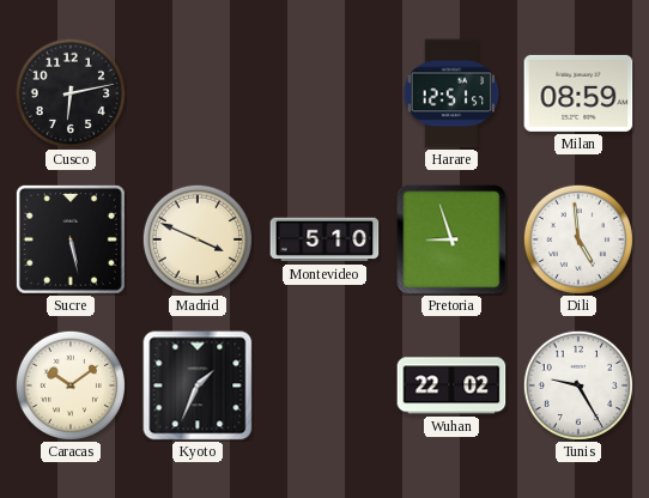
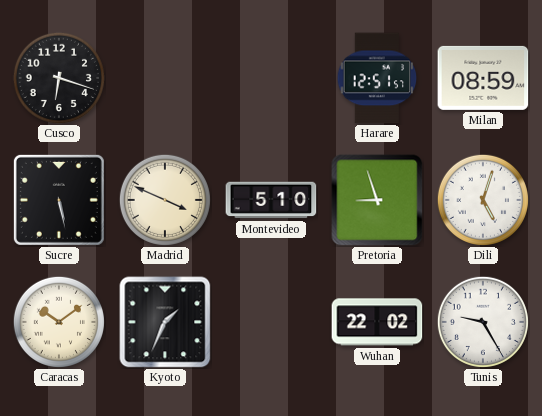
Cusco: 6:13 -> 6:18 (59, 78)
Dili: 4:59 -> 5:03 (483, 200)
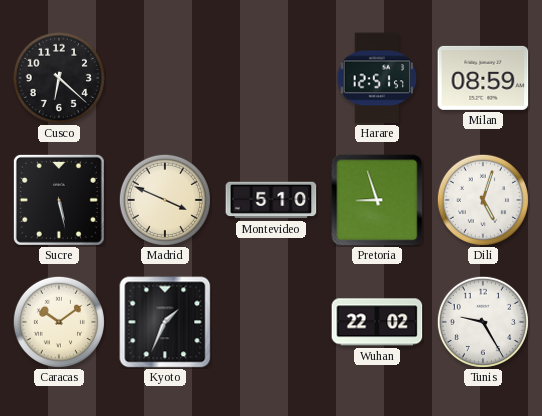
Cusco: 6:18 -> 6:22 (59, 78)
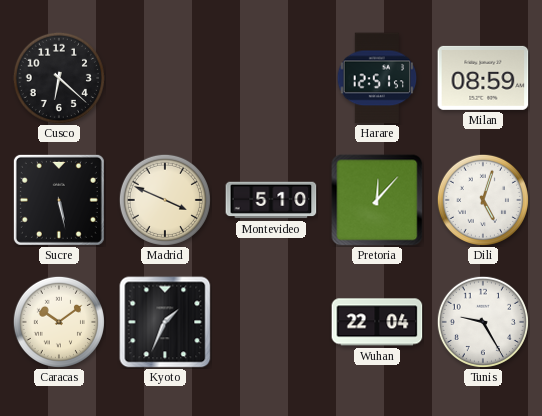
Pretoria: 8:57 -> 12:07 (377, 200)
Wuhan: 22:02 -> 22:04 (377, 322)
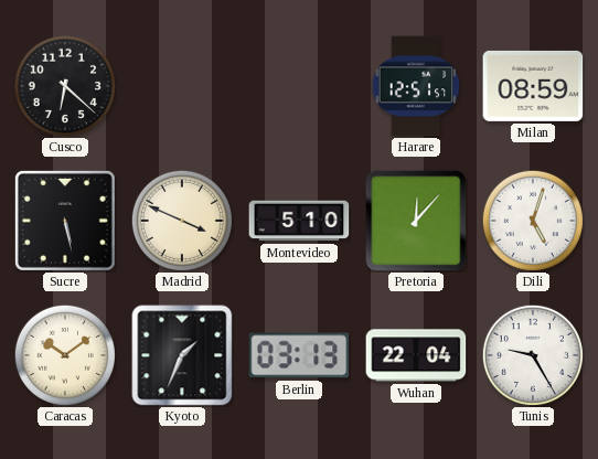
Berlin: none -> 03:13 (299, 355)
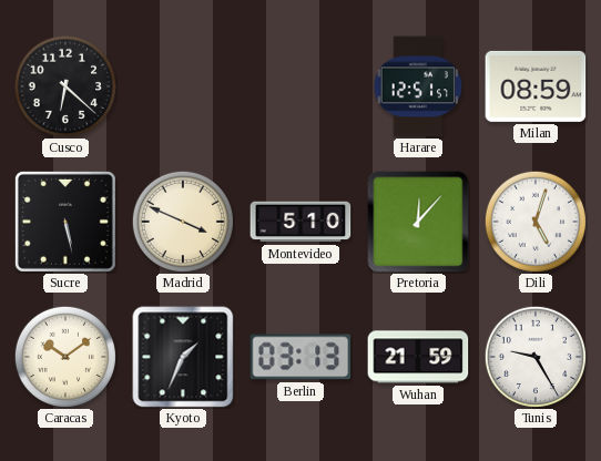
Wuhan: 22:04 -> 21:59 (418, 357)
